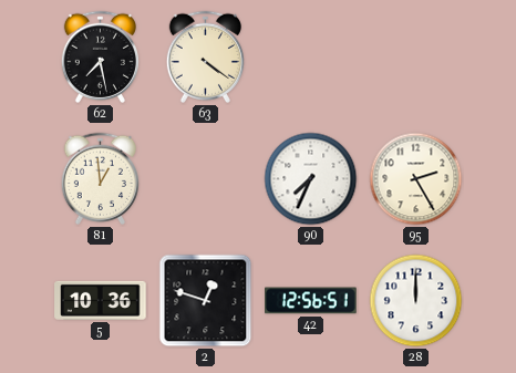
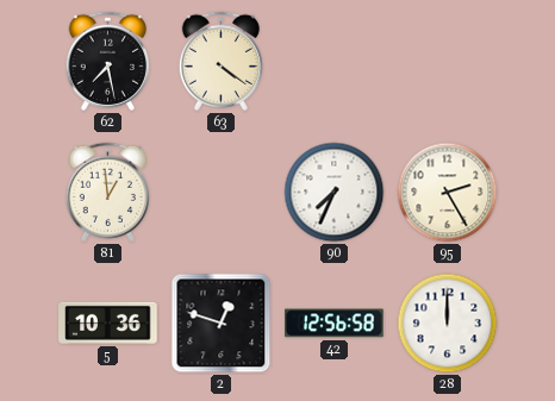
42: 12:56:51 -> 12:56:58 (335, 324)
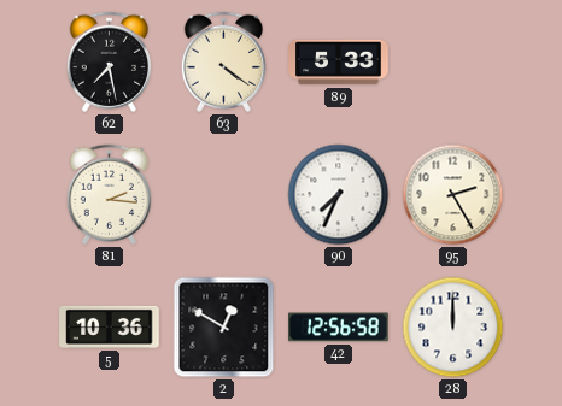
89: none -> 5:33 (339, 63)
81: 12:59 -> 2:16 (109, 194)
2: 12:48 -> 12:50 (224, 328)
